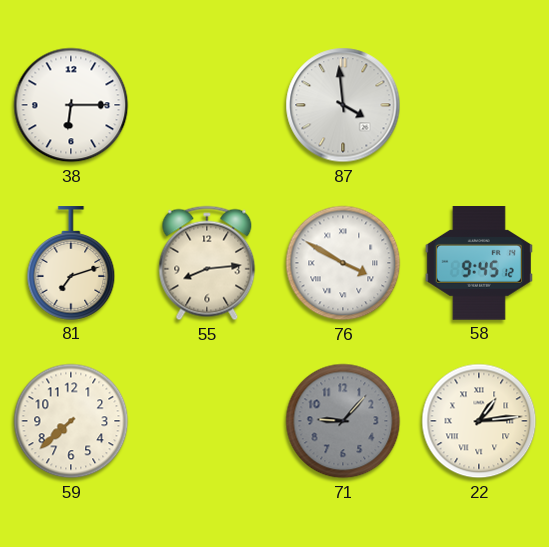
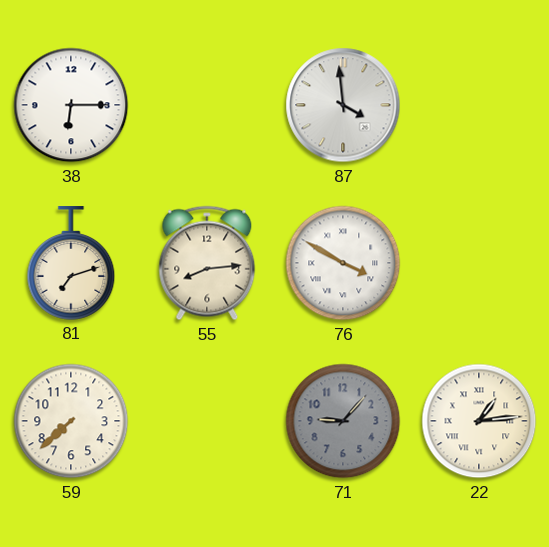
58: 9:45 -> none (479, 264)
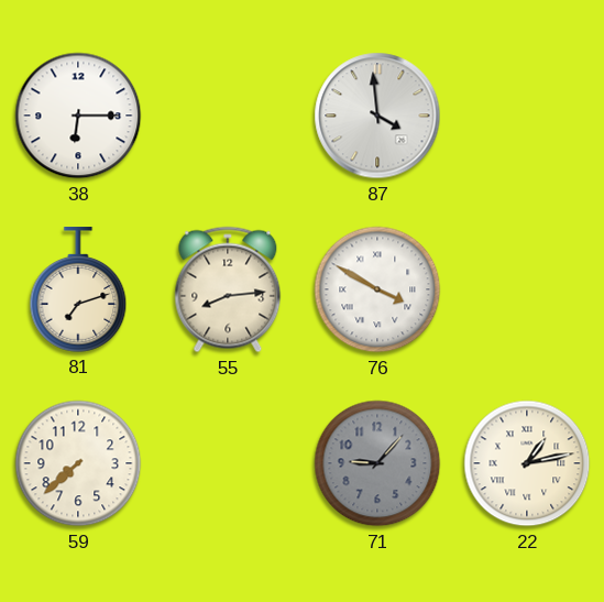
22: 1:14 -> 1:13 (527, 463)
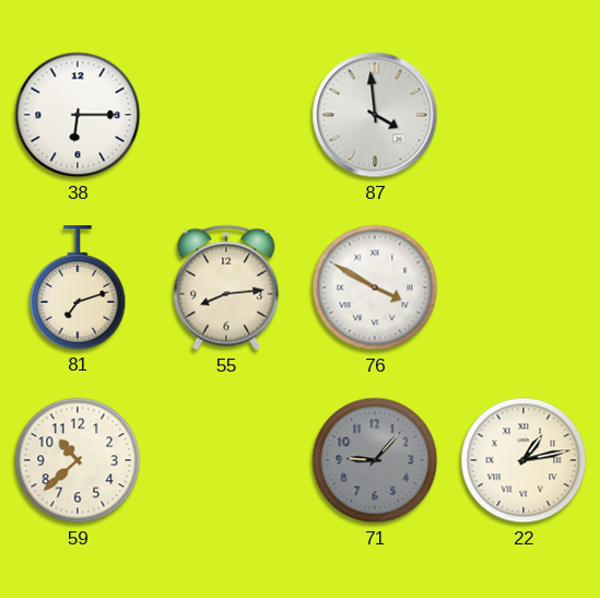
59: 7:38 -> 10:38 (78, 460)
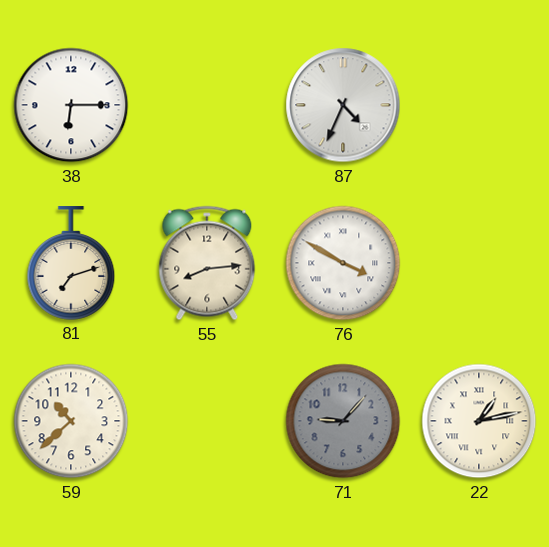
87: 3:59 -> 4:34 (343, 105)
